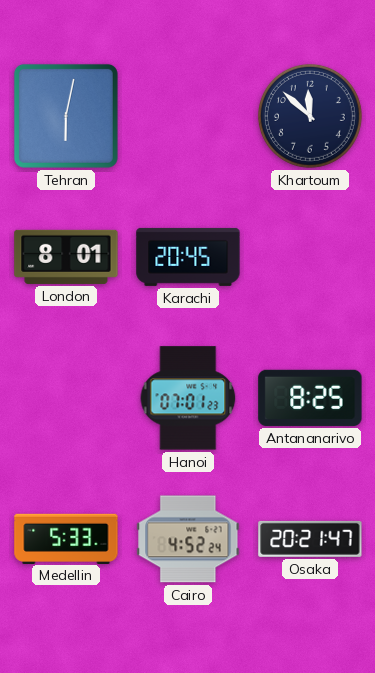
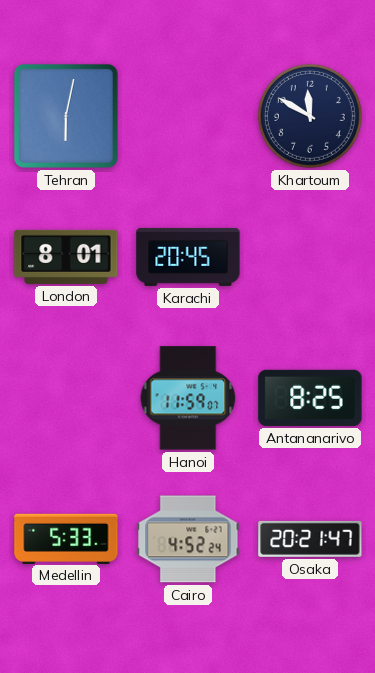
Khartoum: 11:52 -> 11:50 (310, 116)
Hanoi: 07:01 -> 11:59 (188, 398)
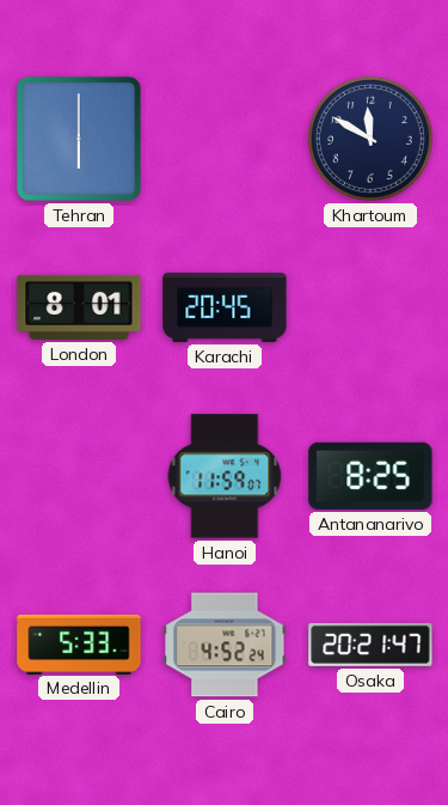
Tehran: 6:02 -> 6:00 (79, 139)
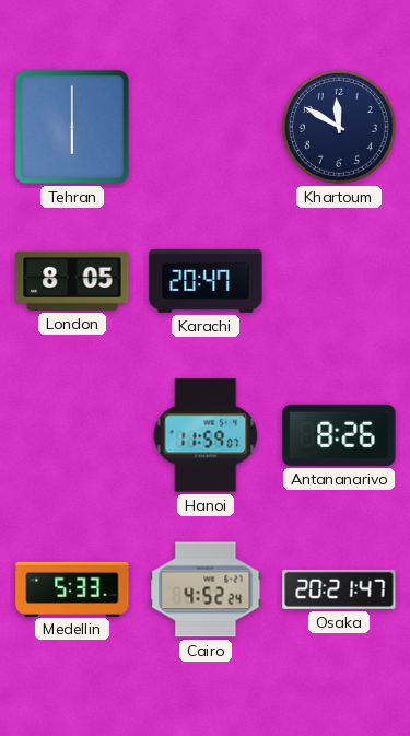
London: 8:01 -> 8:05 (72, 281)
Karachi: 20:45 -> 20:47 (206, 281)
Antananarivo: 8:25 -> 8:26 (339, 435)
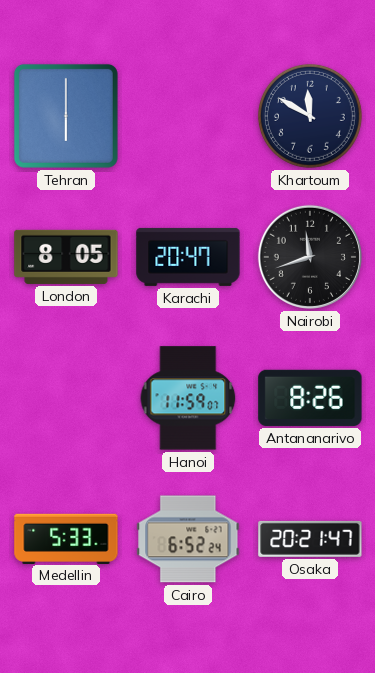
Nairobi: none -> 11:42 (310, 257)
Cairo: 4:52 -> 6:52 (188, 539)
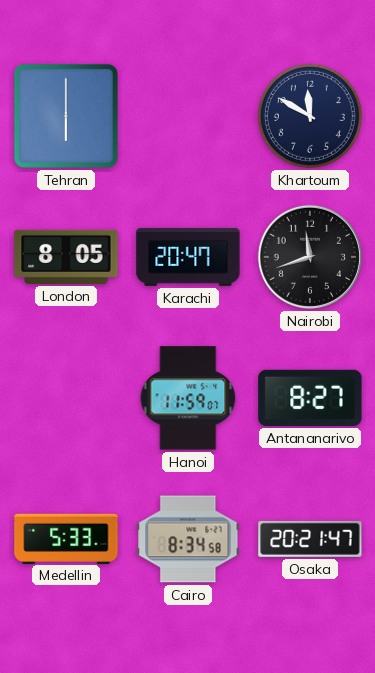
Antananarivo: 8:26 -> 8:27 (310, 398)
Cairo: 6:52 -> 8:34 (188, 539)
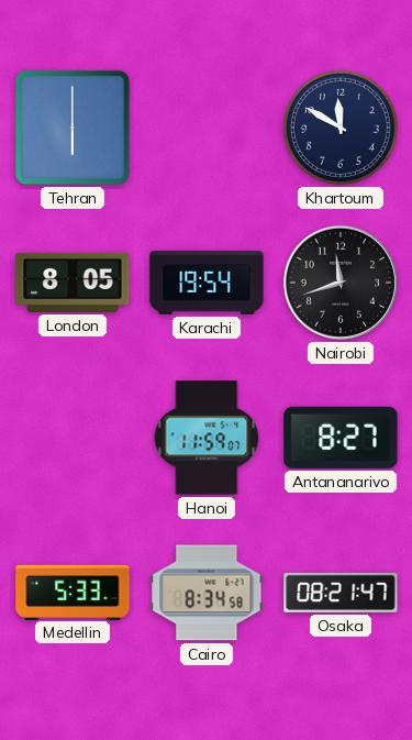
Karachi: 20:47 -> 19:54 (207, 283)
Osaka: 20:21 -> 08:21 (341, 593)
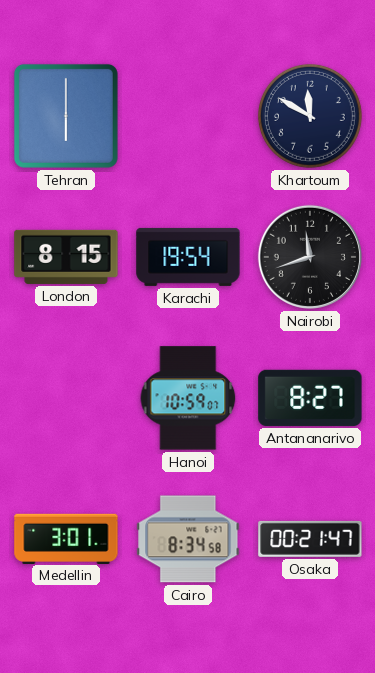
London: 8:05 -> 8:15 (66, 257)
Hanoi: 11:59 -> 10:59 (188, 398)
Medellin: 5:33 -> 3:01 (66, 538)
Osaka: 08:21 -> 00:21 (310, 539)
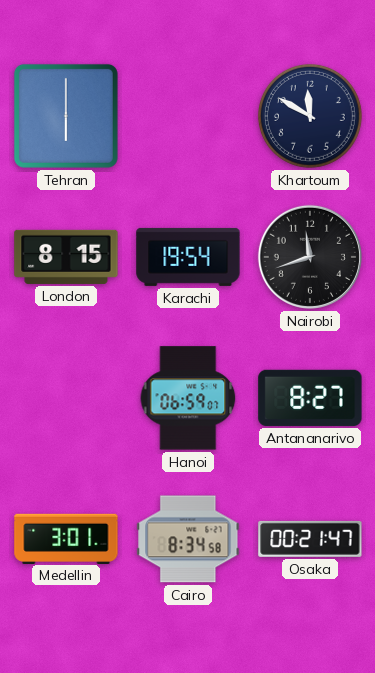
Hanoi: 10:59 -> 06:59 (188, 398)
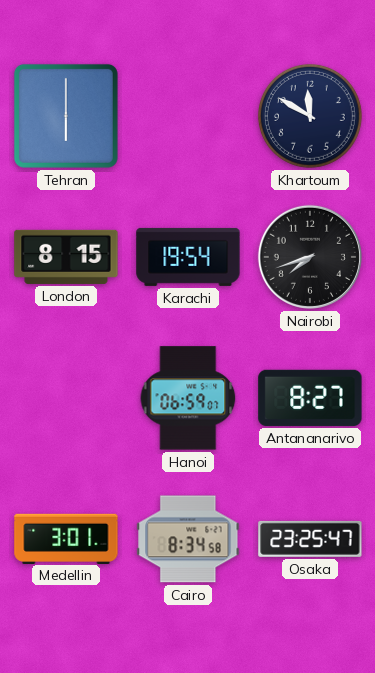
Nairobi: 11:42 -> 7:42 (310, 257)
Osaka: 00:21 -> 23:25 (310, 539)
